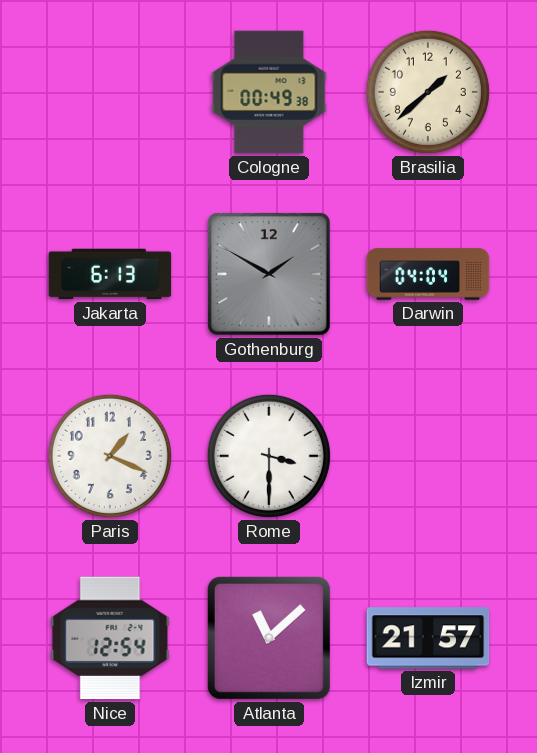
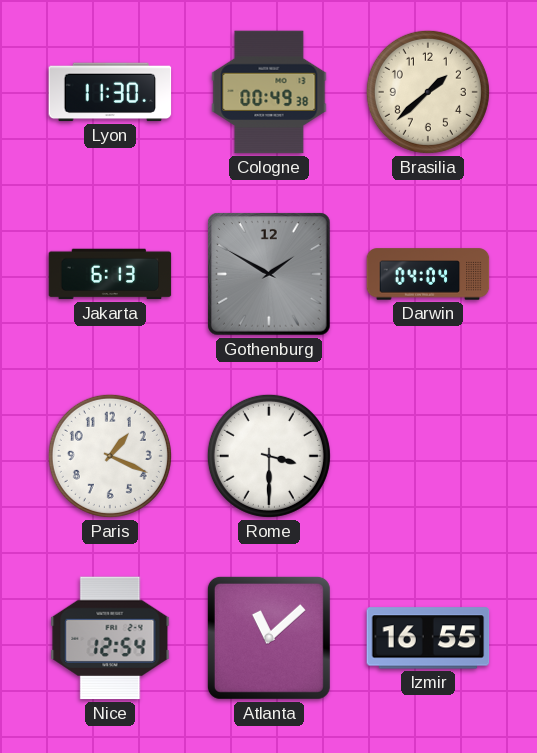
Lyon: none -> 11:30 (110, 92)
Izmir: 21:57 -> 16:55 (428, 638)
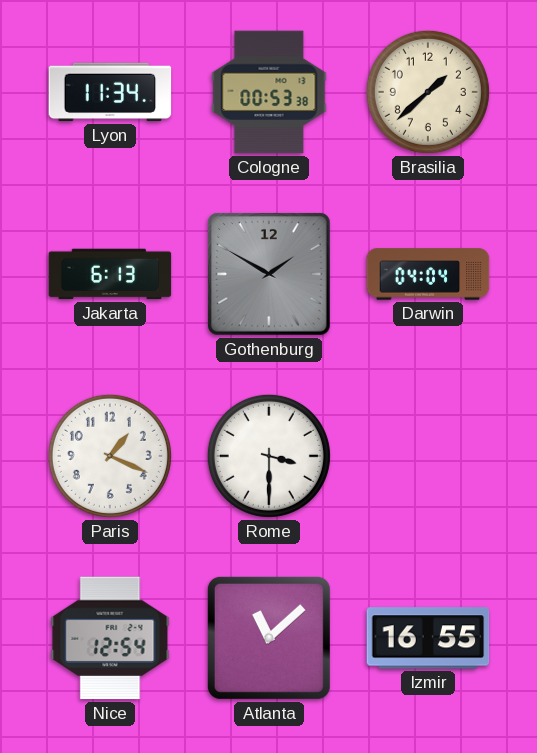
Lyon: 11:30 -> 11:34 (110, 92)
Cologne: 00:49 -> 00:53 (269, 92)
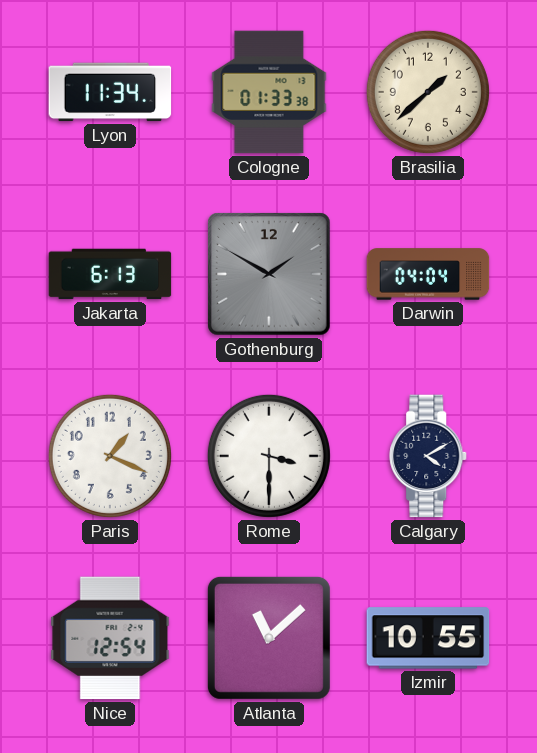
Cologne: 00:53 -> 01:33 (269, 92)
Calgary: none -> 4:10 (429, 456)
Izmir: 16:55 -> 10:55 (428, 638)
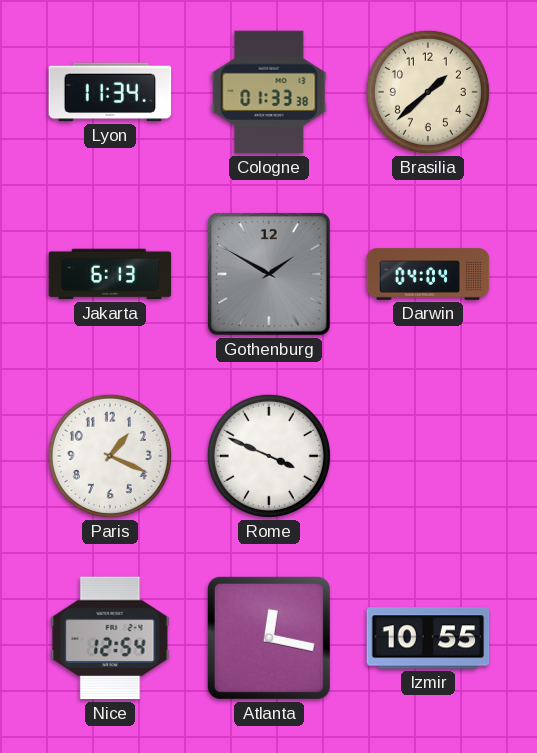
Rome: 3:30 -> 3:49 (269, 456)
Calgary: 4:10 -> none (429, 456)
Atlanta: 11:08 -> 12:17 (269, 638)
